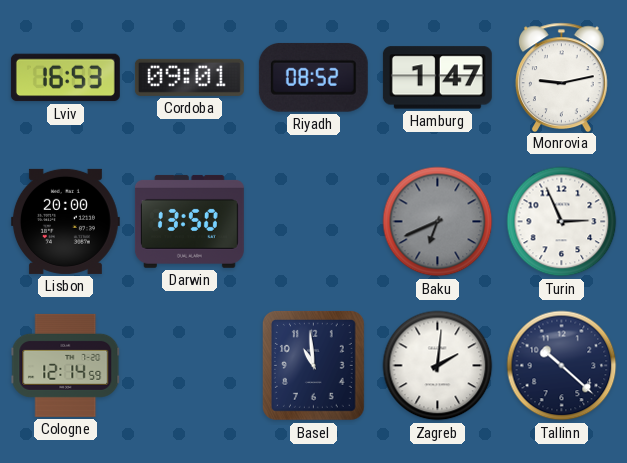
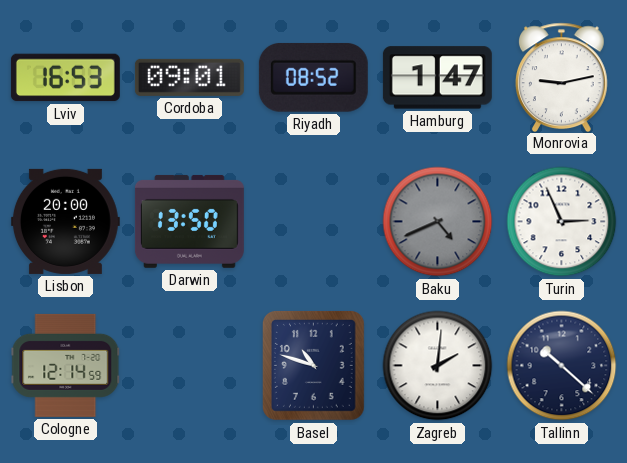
Baku: 6:41 -> 4:41 (438, 222)
Basel: 10:59 -> 10:48 (313, 366)
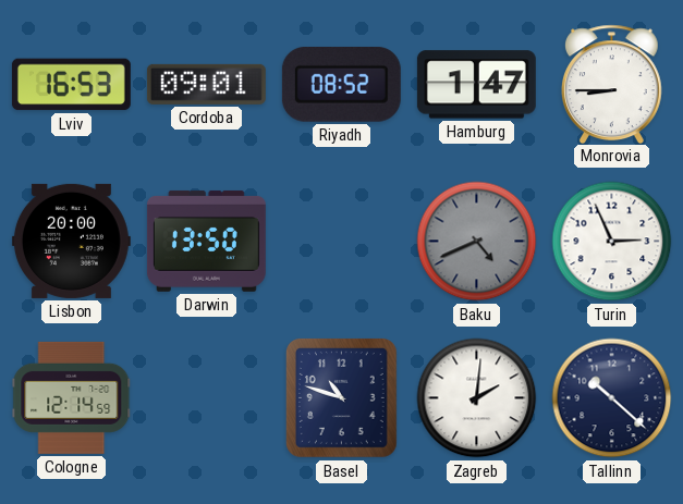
Monrovia: 9:13 -> 8:45 (611, 84)
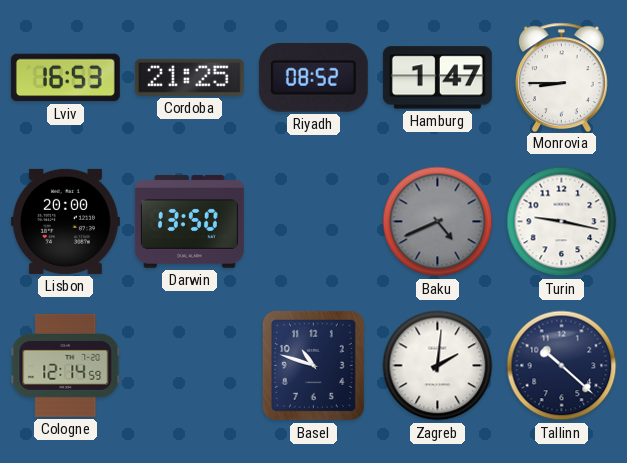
Cordoba: 09:01 -> 21:25 (189, 77)
Turin: 2:56 -> 9:17 (562, 222)
